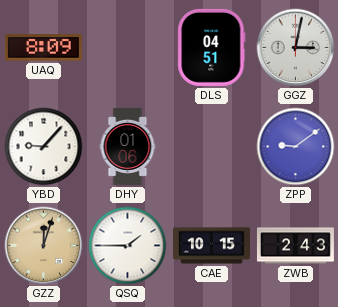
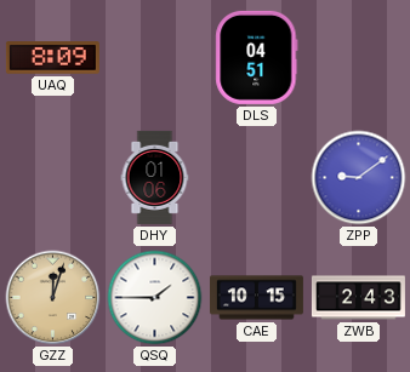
GGZ: 3:02 -> none (296, 48)
YBD: 9:07 -> none (44, 147)
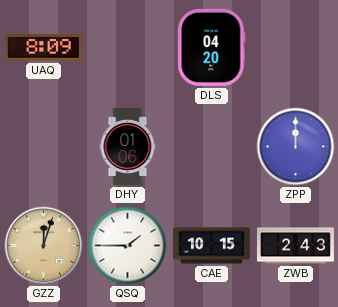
DLS: 04:51 -> 04:20 (212, 47)
ZPP: 9:09 -> 12:00 (296, 147)
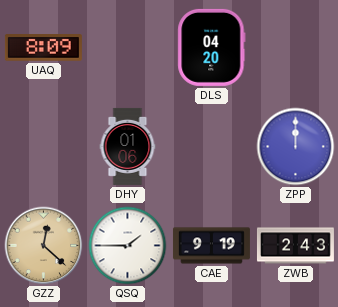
GZZ: 12:03 -> 12:22 (44, 246)
CAE: 10:15 -> 9:19 (211, 246)
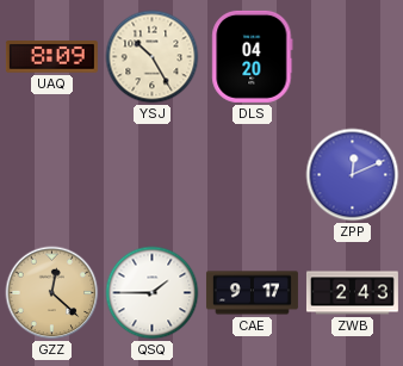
YSJ: none -> 10:25 (153, 57)
DHY: 01:06 -> none (128, 146)
ZPP: 12:00 -> 12:11 (353, 175)
CAE: 9:19 -> 9:17 (252, 293)
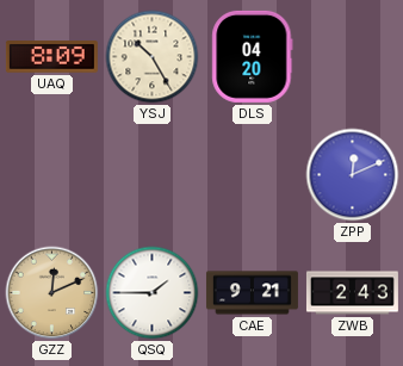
GZZ: 12:22 -> 12:11 (52, 293)
CAE: 9:17 -> 9:21 (252, 293)
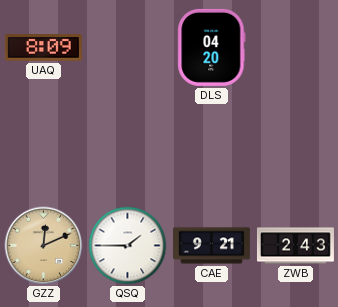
YSJ: 10:25 -> none (153, 57)
ZPP: 12:11 -> none (353, 175)
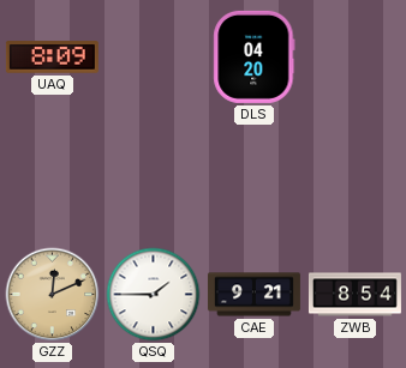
ZWB: 2:43 -> 8:54 (354, 295)
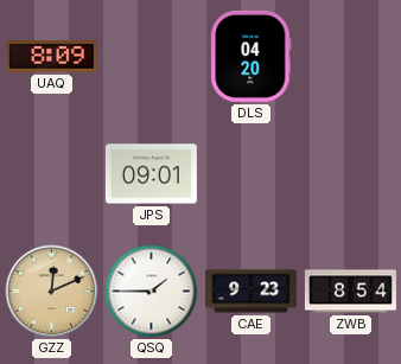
JPS: none -> 09:01 (151, 174)
CAE: 9:21 -> 9:23 (250, 292)
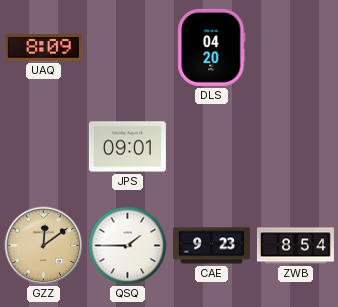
GZZ: 12:11 -> 12:09 (44, 246)
